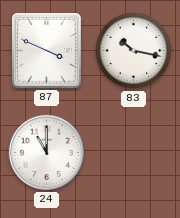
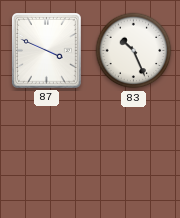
83: 10:17 -> 10:26 (134, 51)
24: 11:00 -> none (46, 152)
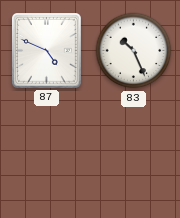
87: 3:49 -> 4:49 (47, 51)
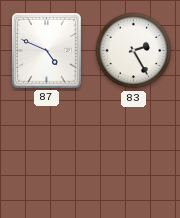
83: 10:26 -> 2:25 (134, 51)
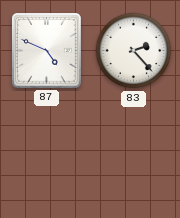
83: 2:25 -> 2:23 (134, 51)
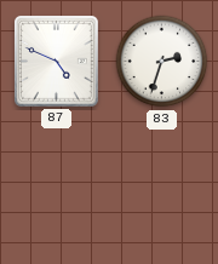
83: 2:23 -> 2:33 (162, 62)
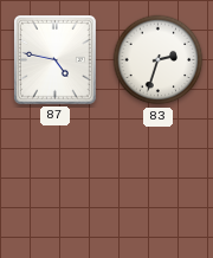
87: 4:49 -> 4:47 (56, 60)
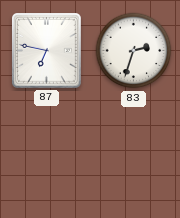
87: 4:47 -> 6:47 (47, 51)
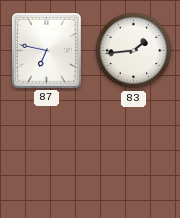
83: 2:33 -> 1:44 (134, 51)
